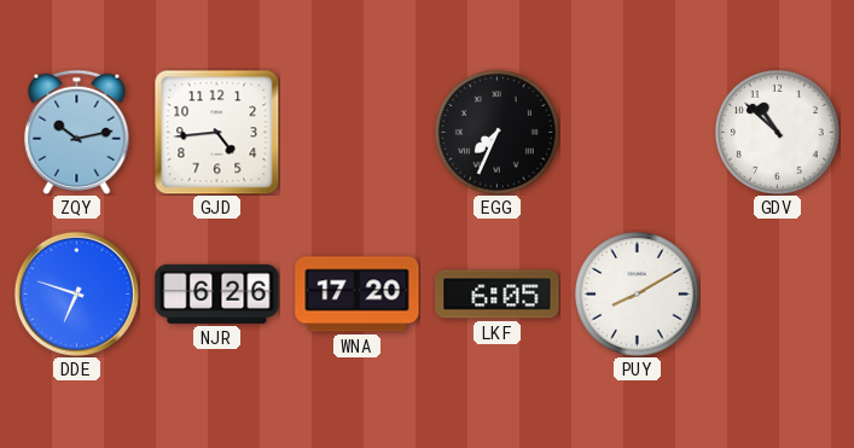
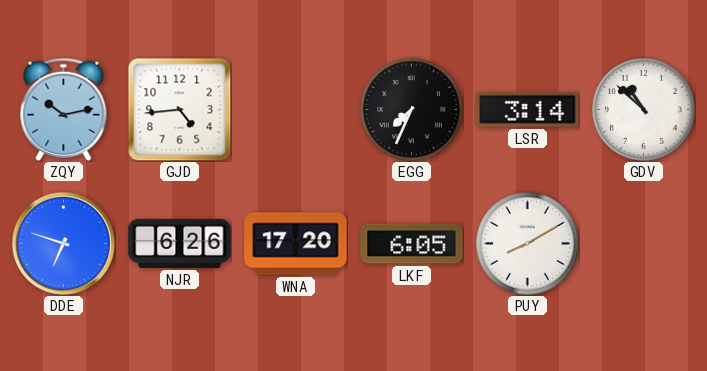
LSR: none -> 3:14 (528, 109)
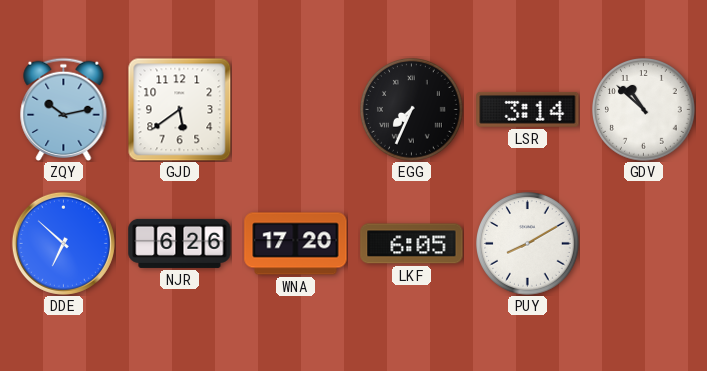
GJD: 4:44 -> 5:39 (179, 109)
DDE: 6:48 -> 6:52 (63, 243)
